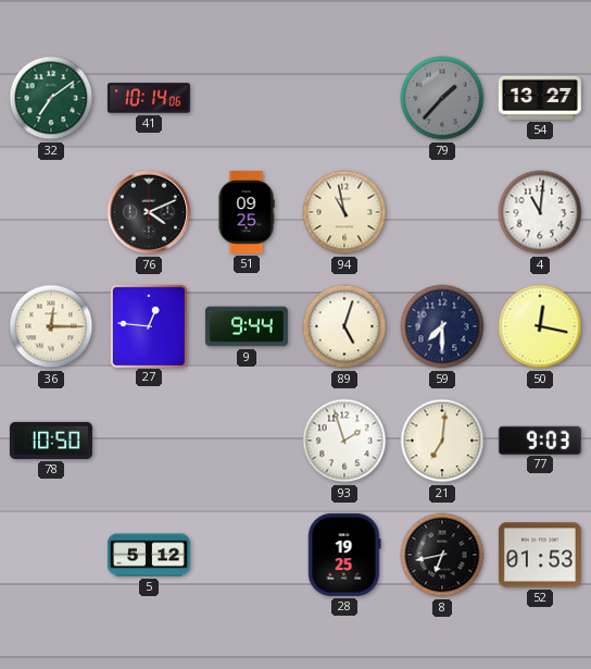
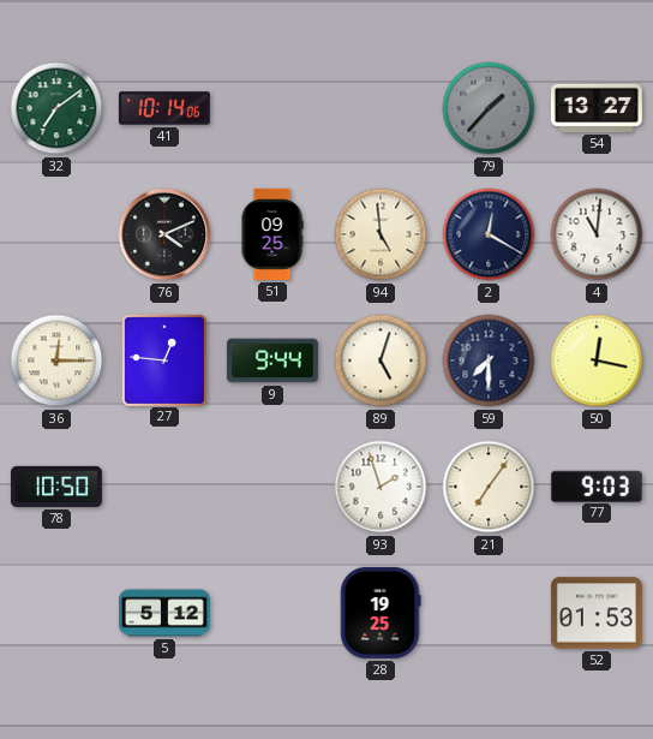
94: 10:58 -> 4:59 (381, 234)
2: none -> 12:20 (489, 234)
21: 7:01 -> 7:06 (489, 487)
8: 6:43 -> none (442, 555)
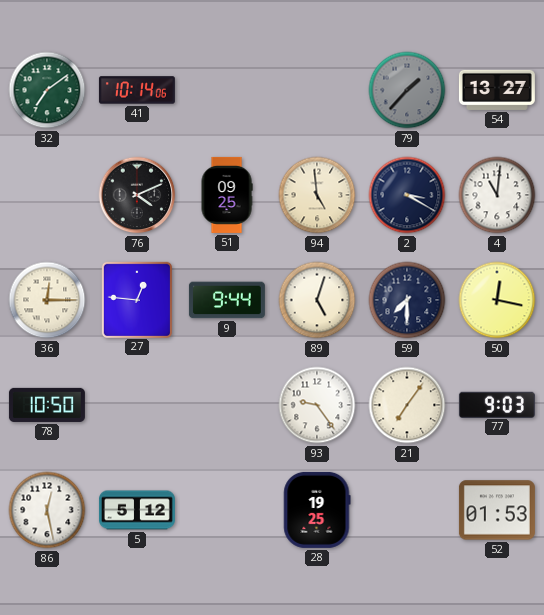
2: 12:20 -> 3:20 (407, 195)
93: 1:57 -> 9:24 (317, 405)
86: none -> 12:28 (47, 510)
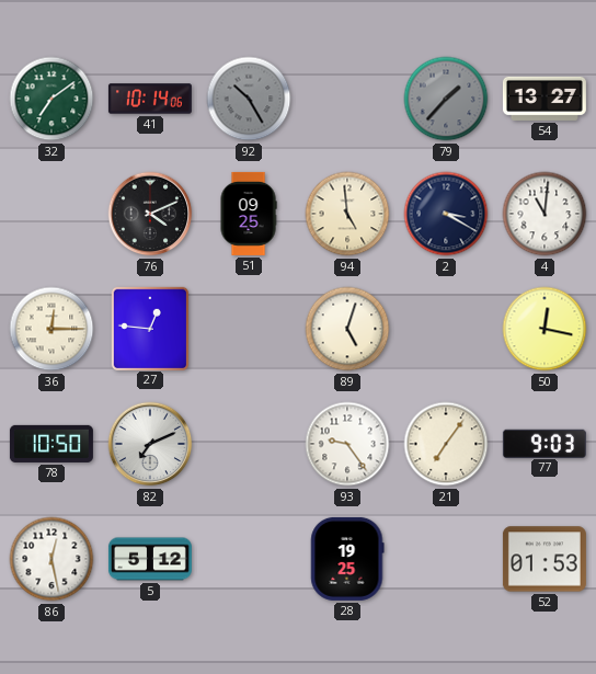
92: none -> 10:25 (249, 99)
9: 9:44 -> none (227, 300)
59: 7:30 -> none (407, 300)
82: none -> 7:11 (150, 444)
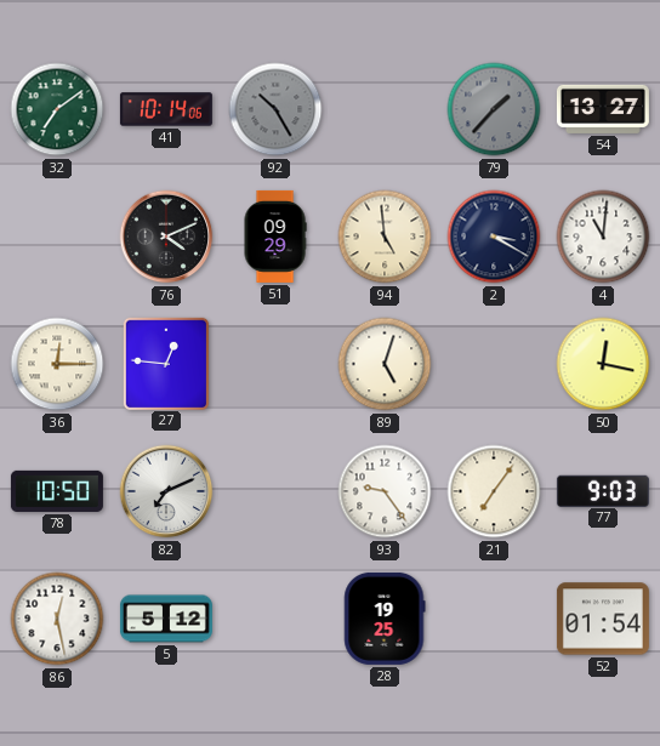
51: 09:25 -> 09:29 (275, 237)
52: 01:53 -> 01:54 (603, 619)
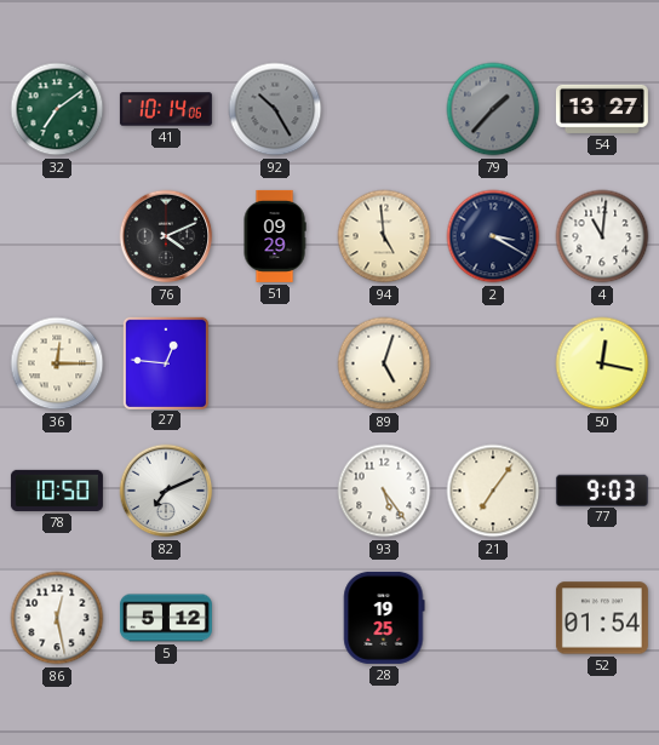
93: 9:24 -> 5:24 (384, 491)
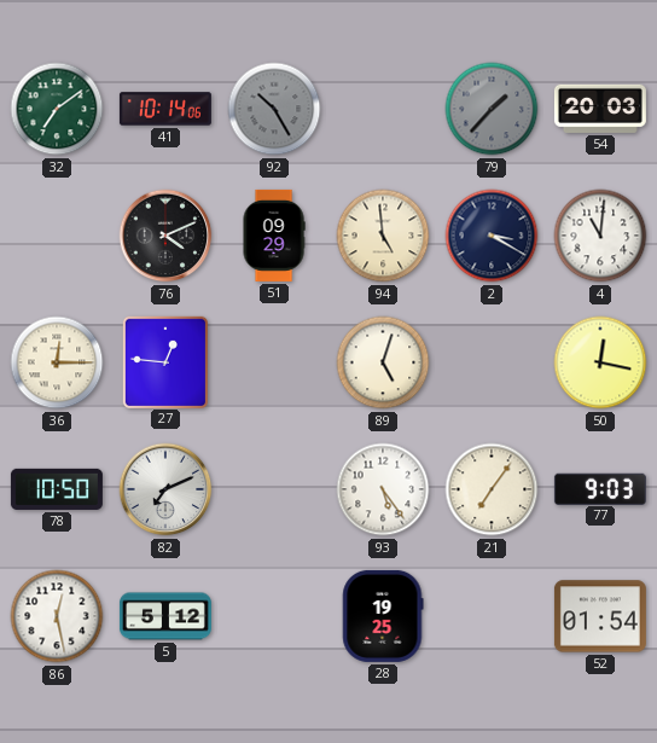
54: 13:27 -> 20:03 (600, 109)
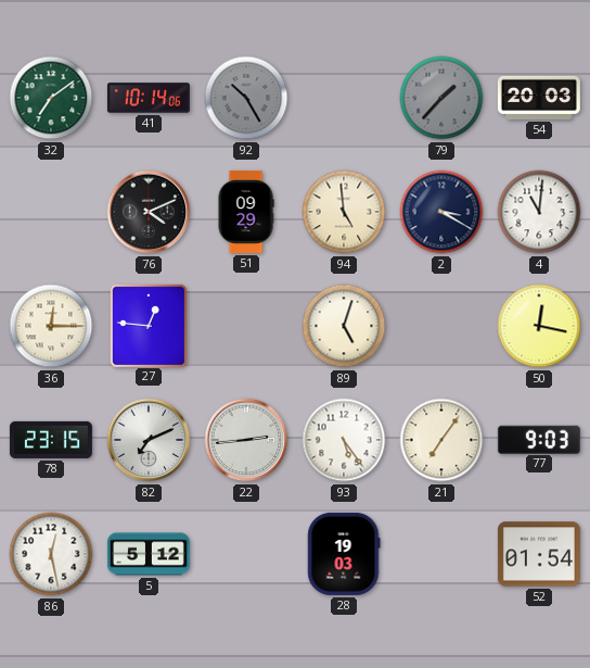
78: 10:50 -> 23:15 (51, 440)
22: none -> 2:44 (246, 440)
28: 19:25 -> 19:03 (344, 554)
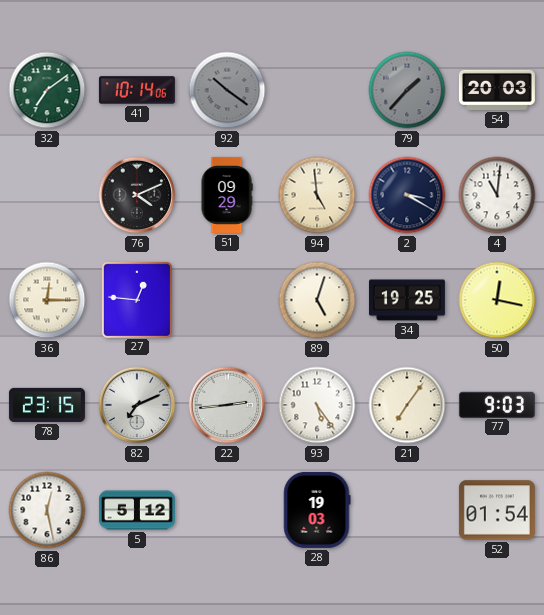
92: 10:25 -> 10:21 (227, 90)
34: none -> 19:25 (407, 300)
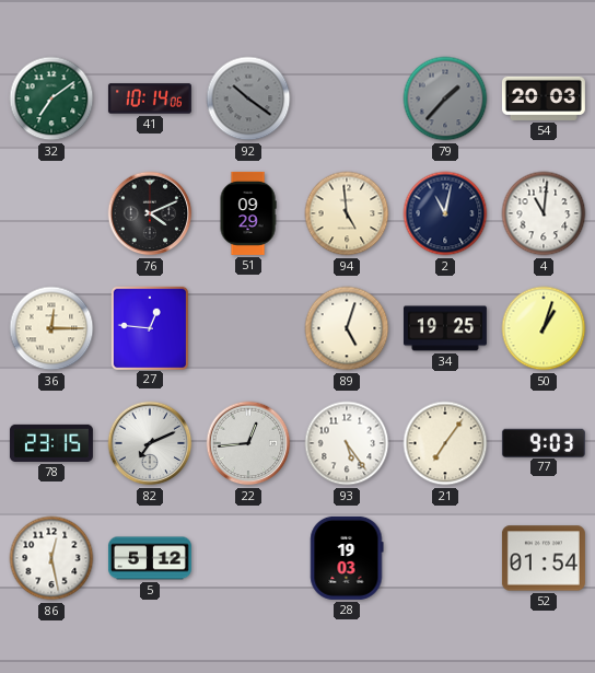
2: 3:20 -> 11:02 (445, 213)
50: 12:17 -> 1:03 (544, 328)
22: 2:44 -> 12:44 (248, 443)
